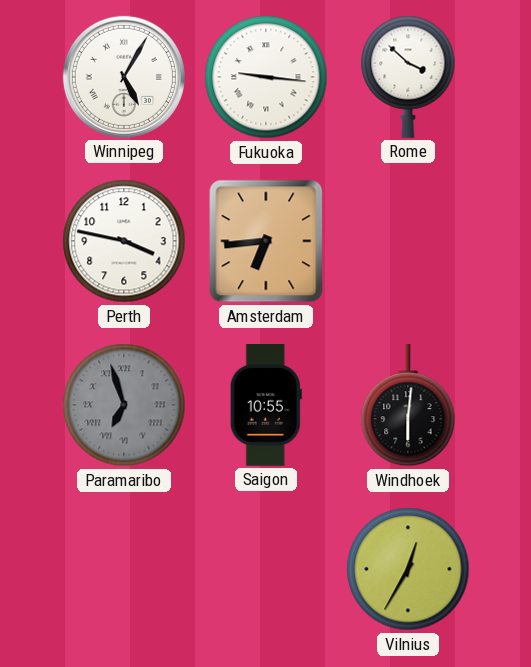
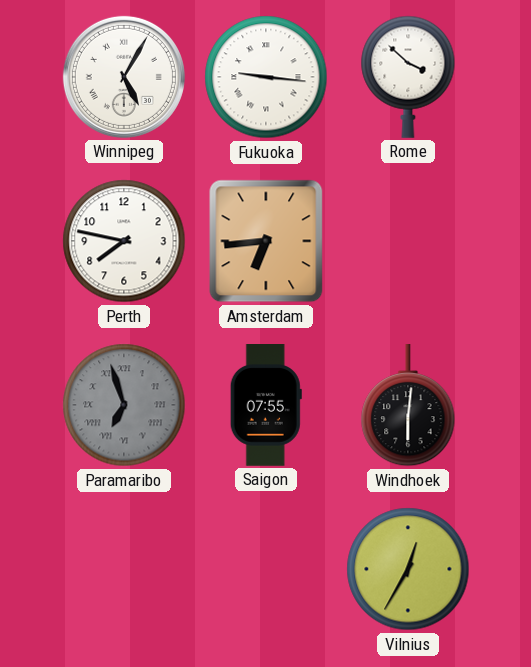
Perth: 3:47 -> 7:47 (124, 241)
Saigon: 10:55 -> 07:55 (266, 406)
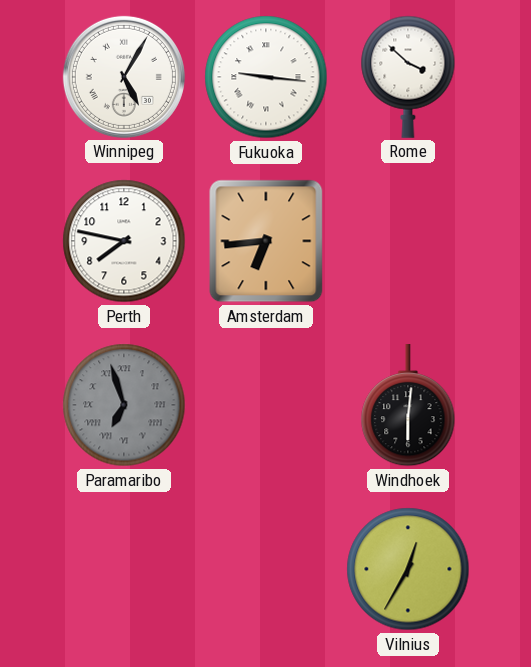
Saigon: 07:55 -> none (266, 406)
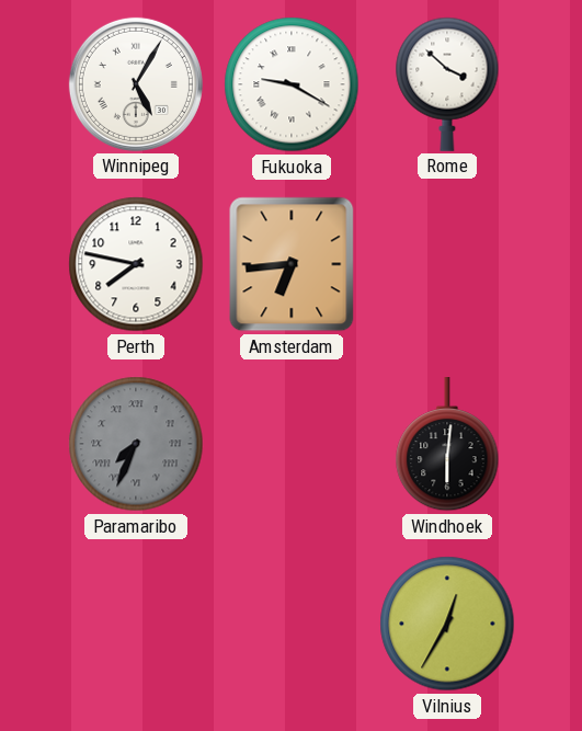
Fukuoka: 9:16 -> 9:20 (292, 84)
Paramaribo: 6:57 -> 7:34 (136, 444)
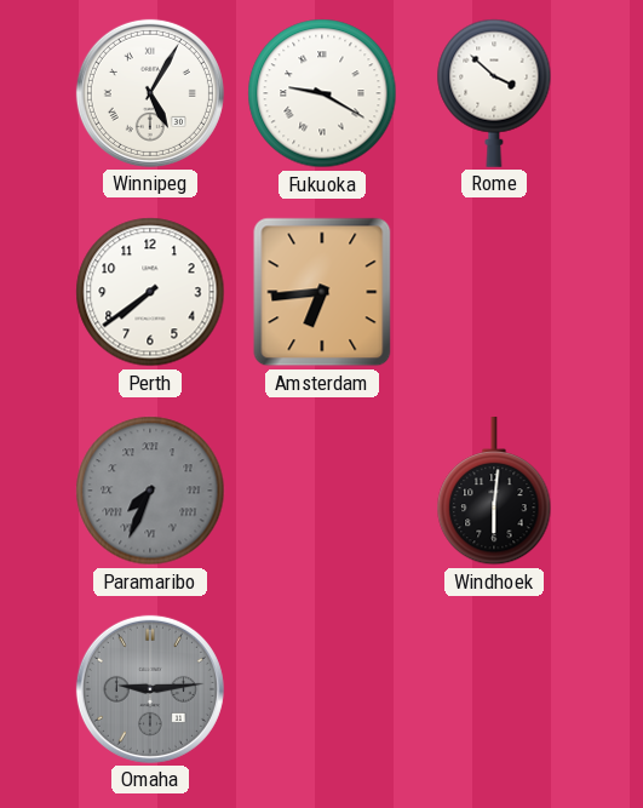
Perth: 7:47 -> 7:39 (150, 292)
Omaha: none -> 9:14 (150, 689)
Vilnius: 12:35 -> none (447, 624)
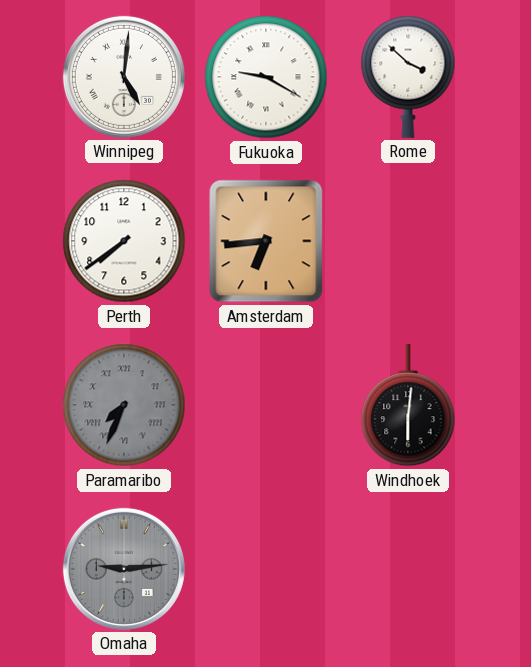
Winnipeg: 5:05 -> 5:01 (124, 77)
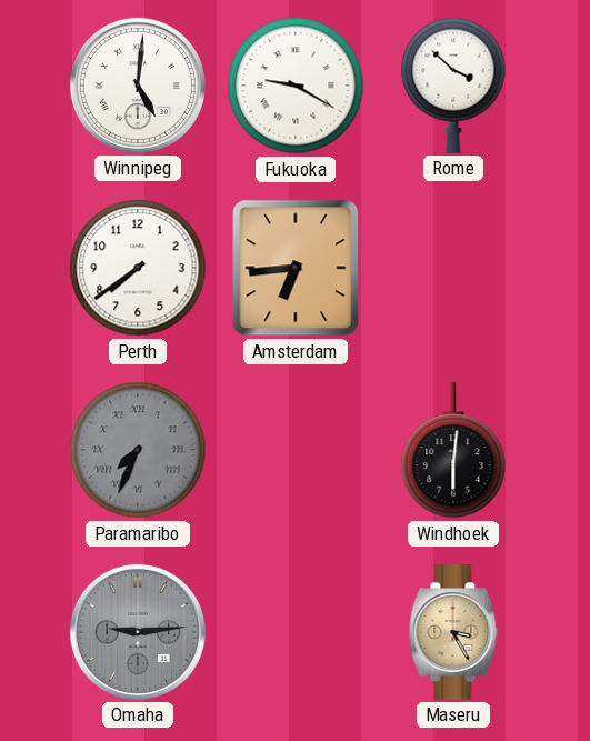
Maseru: none -> 3:25 (453, 633)
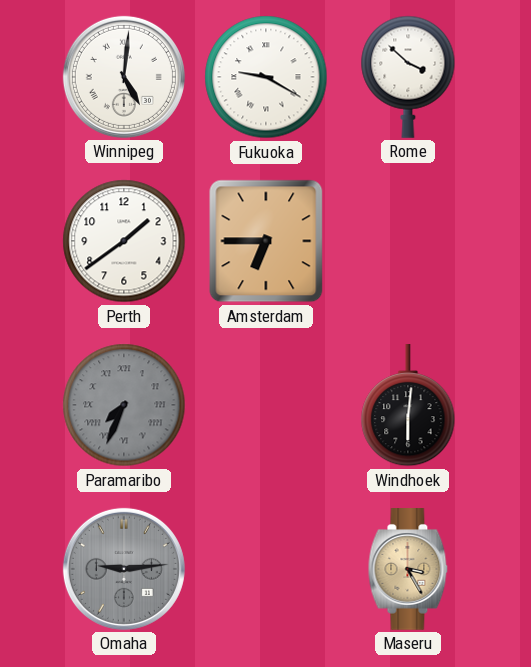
Perth: 7:39 -> 1:39 (124, 241)
Amsterdam: 6:44 -> 6:45 (266, 241)
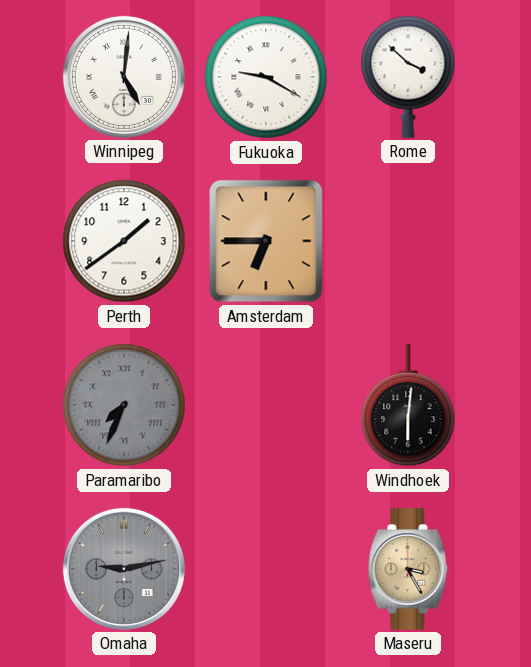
Omaha: 9:14 -> 9:13 (124, 569)
